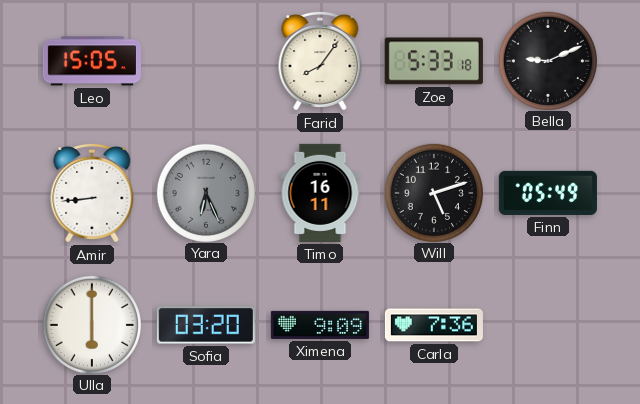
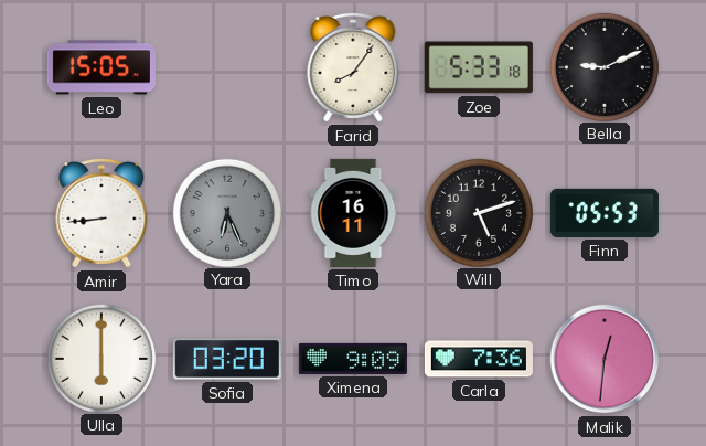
Finn: 05:49 -> 05:53 (605, 213)
Malik: none -> 12:31 (605, 359)
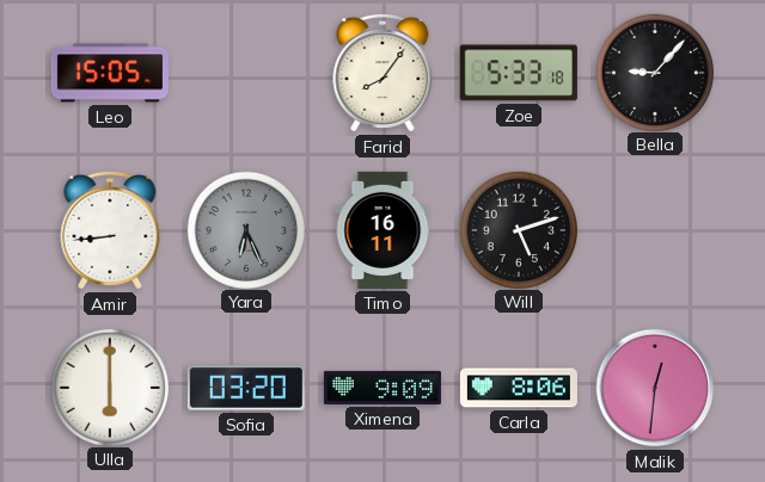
Bella: 9:11 -> 9:07 (654, 72)
Finn: 05:53 -> none (605, 213)
Carla: 7:36 -> 8:06 (519, 388)
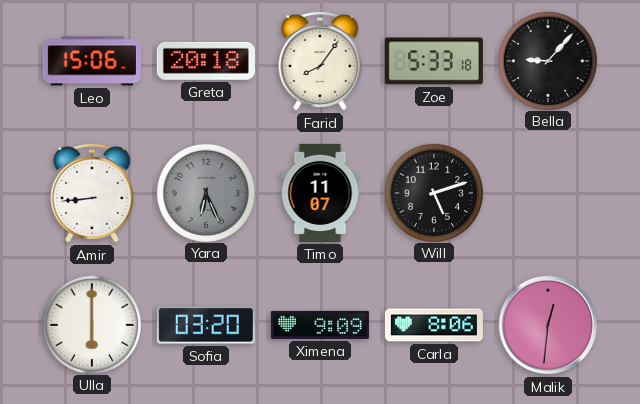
Leo: 15:05 -> 15:06 (92, 61)
Greta: none -> 20:18 (206, 61)
Timo: 16:11 -> 11:07 (320, 193)
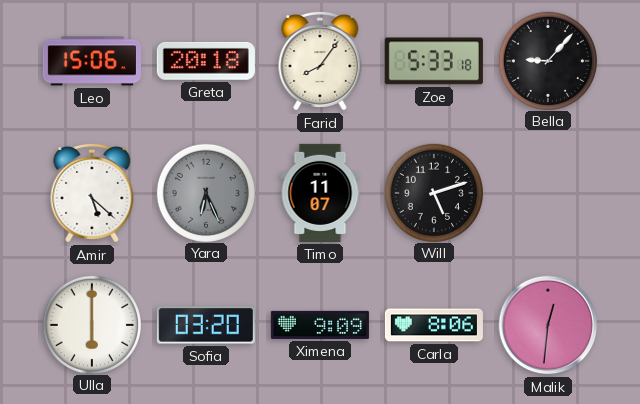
Amir: 8:44 -> 5:22 (92, 193)
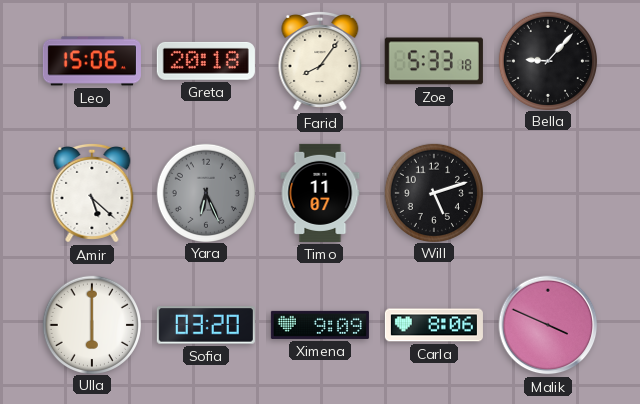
Malik: 12:31 -> 3:49 (548, 325)
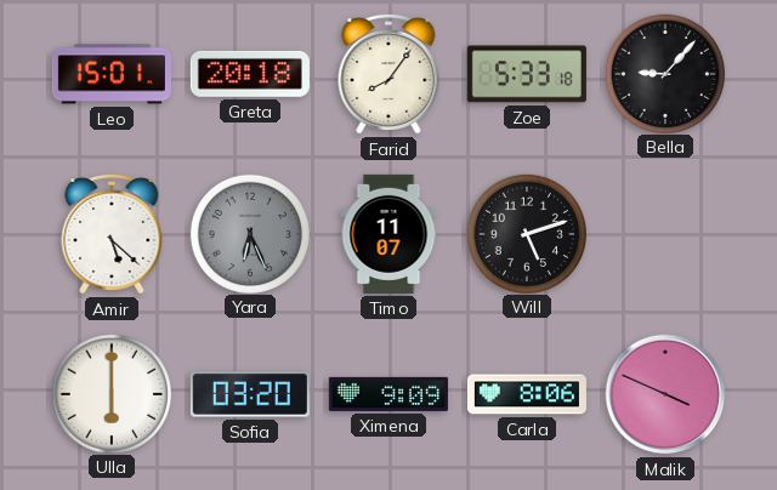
Leo: 15:06 -> 15:01 (112, 74)
